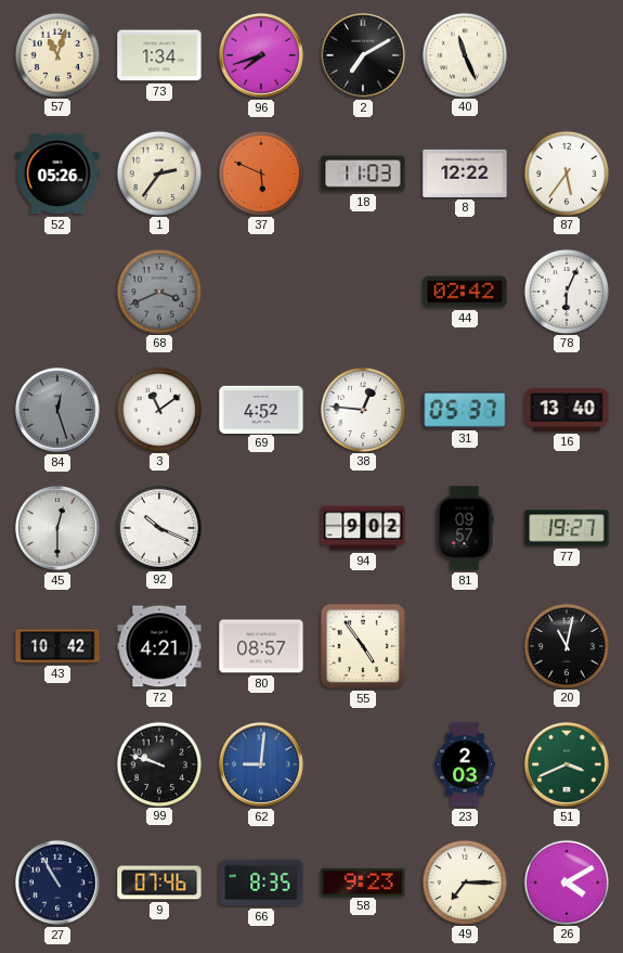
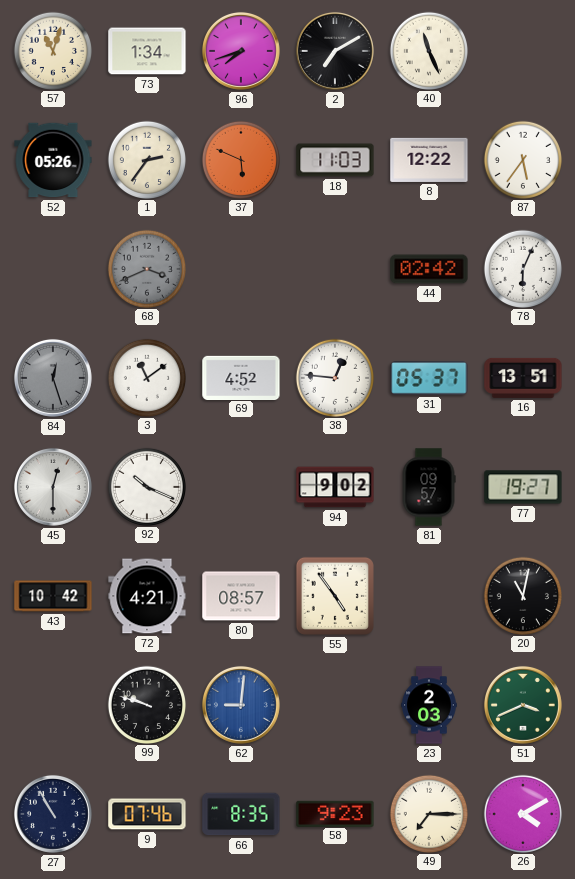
16: 13:40 -> 13:51 (523, 378)
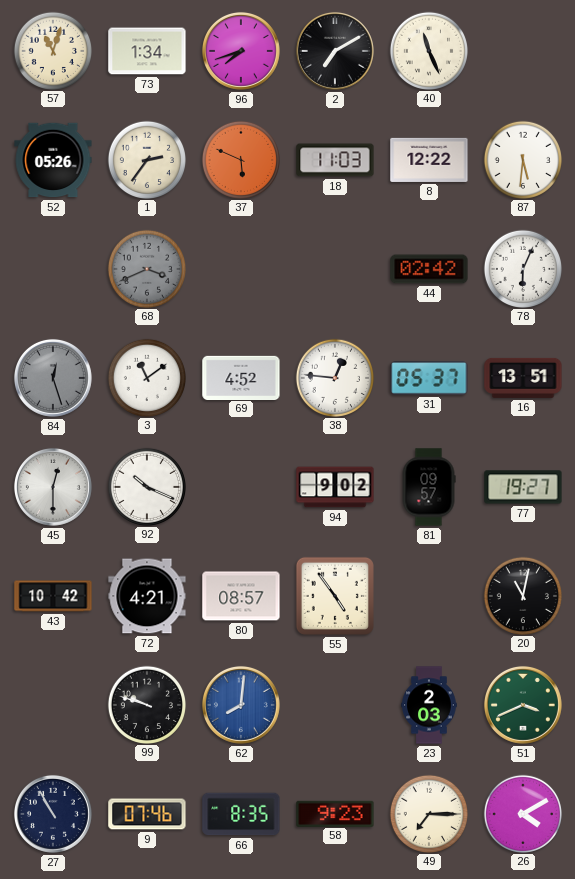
87: 5:36 -> 5:31 (522, 159)
62: 9:01 -> 8:01 (241, 705)
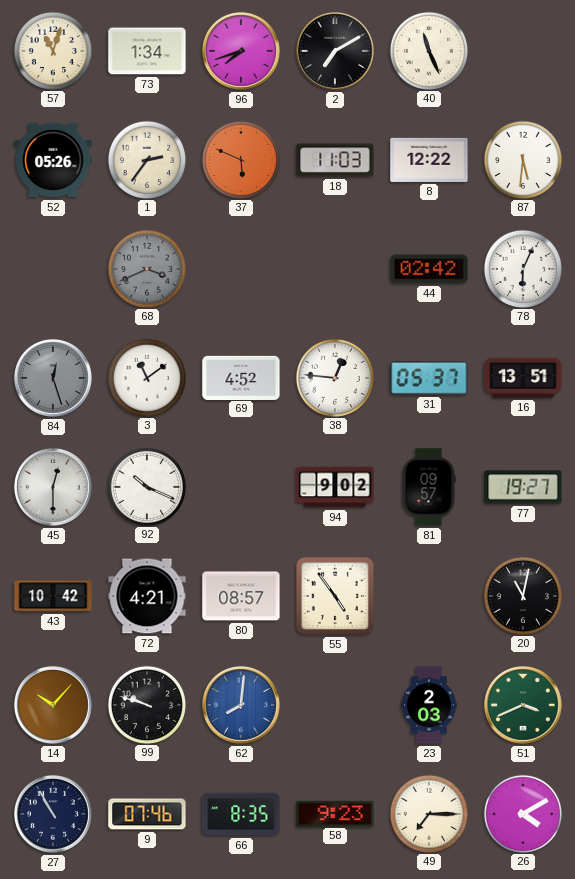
14: none -> 10:07 (53, 705)
